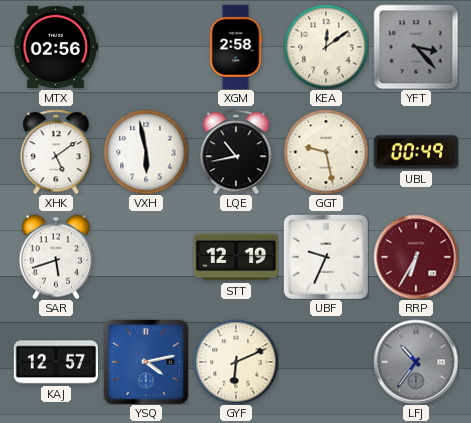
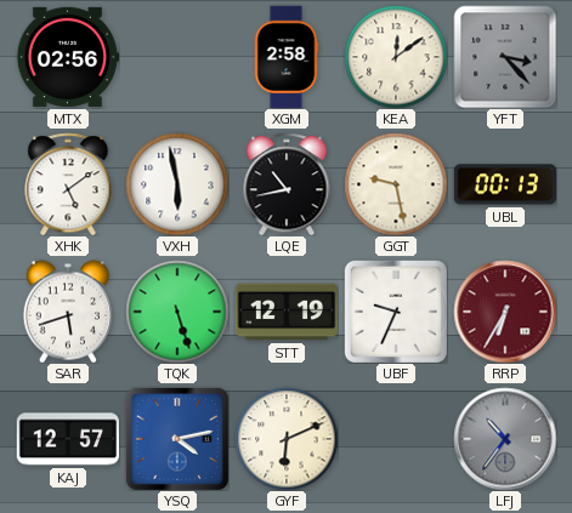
UBL: 00:49 -> 00:13 (505, 184)
TQK: none -> 5:27 (177, 312)
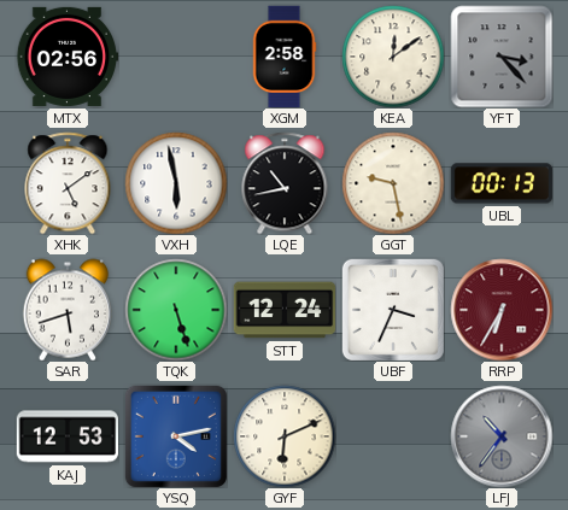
STT: 12:19 -> 12:24 (285, 310)
UBF: 9:34 -> 3:34 (393, 310)
KAJ: 12:57 -> 12:53 (68, 436)
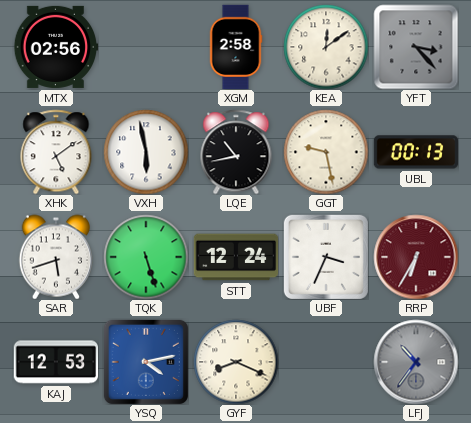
GYF: 6:11 -> 8:19 (236, 362)
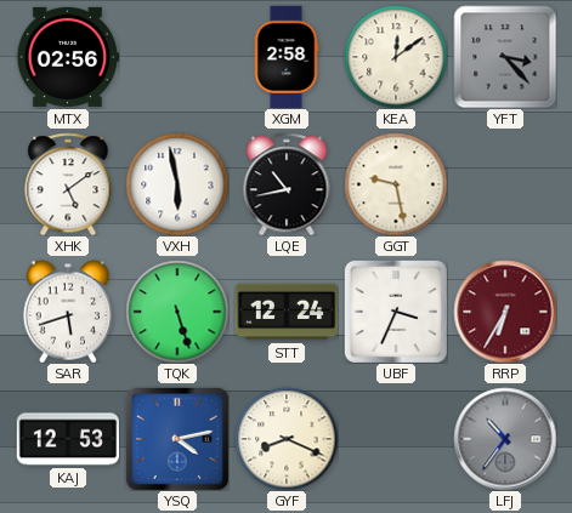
UBL: 00:13 -> none (416, 152)
